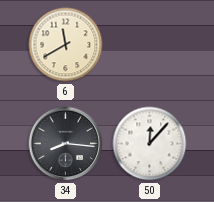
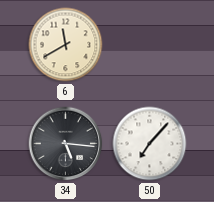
34: 8:16 -> 5:16 (66, 144)
50: 12:07 -> 7:07 (150, 144)
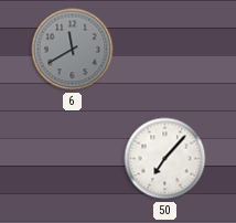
6 dial: cream -> grey (73, 50)
34: 5:16 -> none (66, 144)
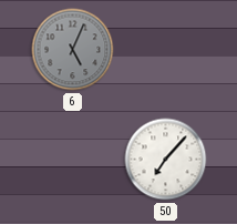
6: 11:40 -> 5:04 (73, 50)
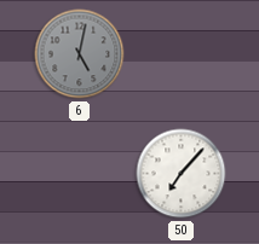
6: 5:04 -> 5:02 (80, 54)
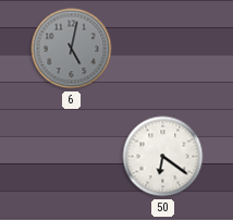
50: 7:07 -> 6:21 (163, 157)
